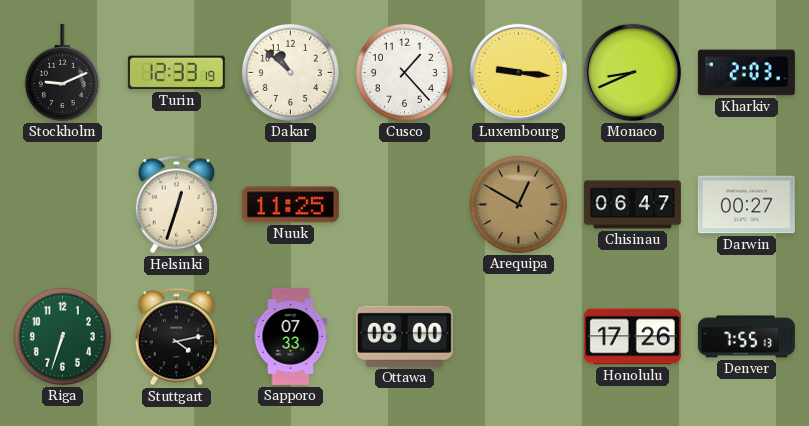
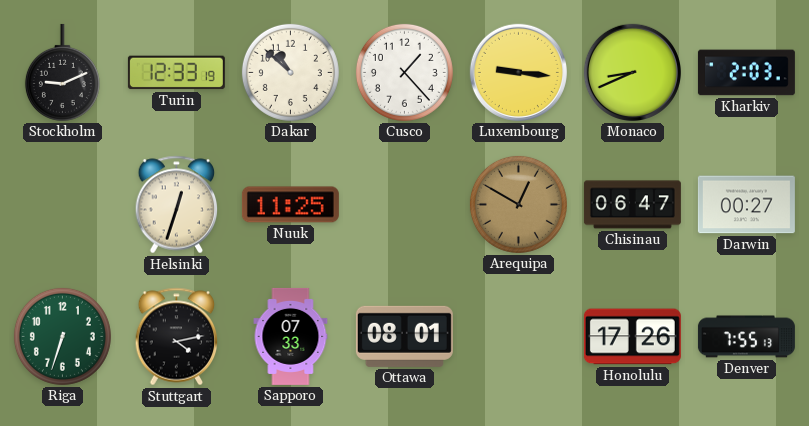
Ottawa: 08:00 -> 08:01 (404, 336)
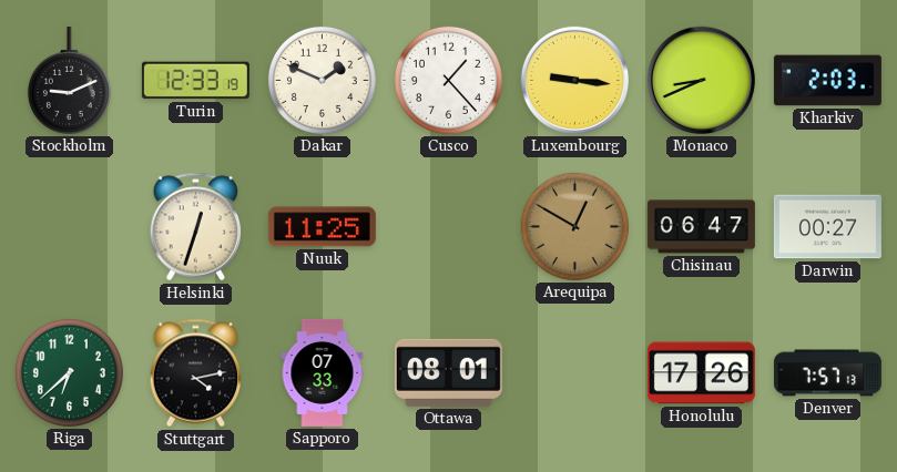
Dakar: 10:52 -> 1:49 (322, 80)
Riga: 6:33 -> 6:38 (69, 372)
Denver: 7:55 -> 7:57 (827, 373)
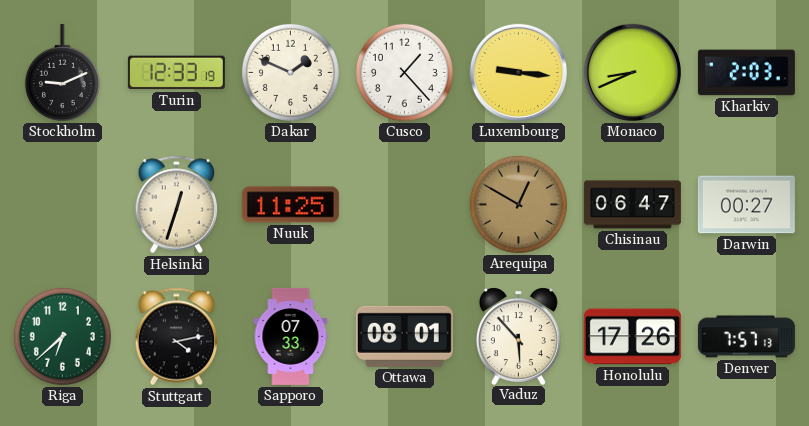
Vaduz: none -> 5:53 (518, 336)
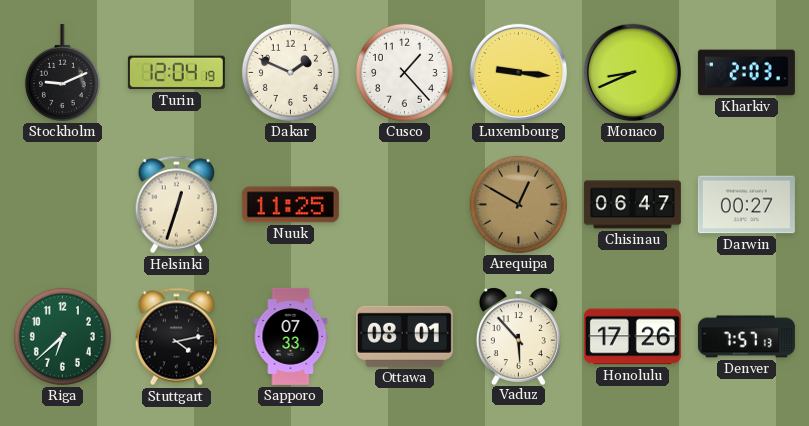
Turin: 12:33 -> 12:04 (176, 73)
